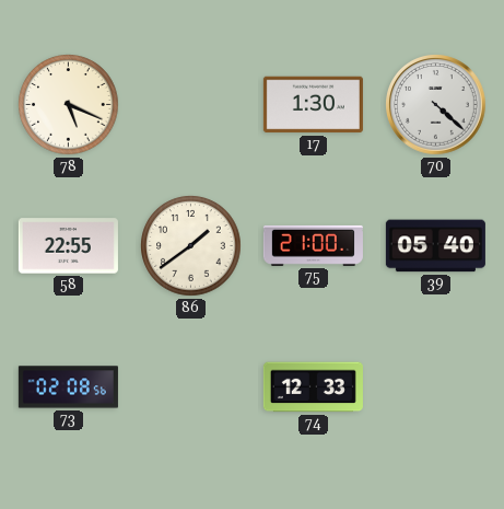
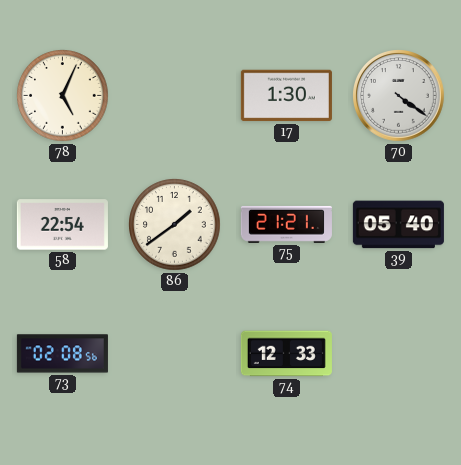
78: 5:19 -> 5:04 (63, 96)
70: 4:22 -> 4:21 (399, 96)
58: 22:55 -> 22:54 (62, 225)
75: 21:00 -> 21:21 (286, 224)
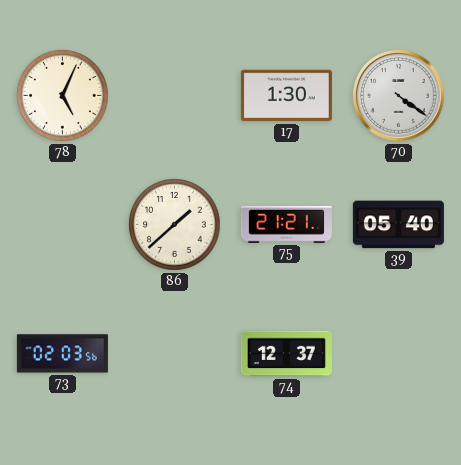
58: 22:54 -> none (62, 225)
86: 1:39 -> 1:38 (175, 225)
73: 02:08 -> 02:03 (62, 354)
74: 12:33 -> 12:37 (286, 354)
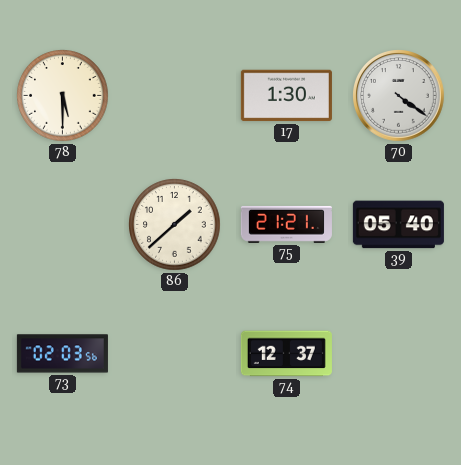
78: 5:04 -> 5:30 (63, 96)
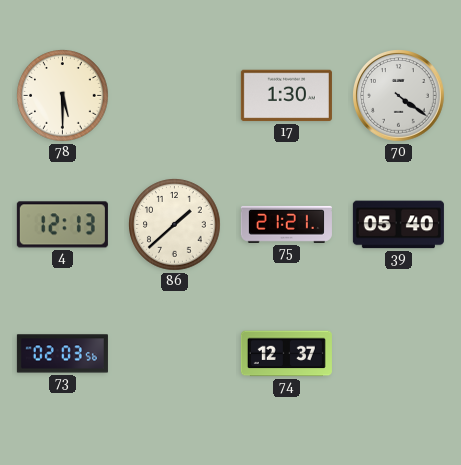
4: none -> 12:13 (62, 225)
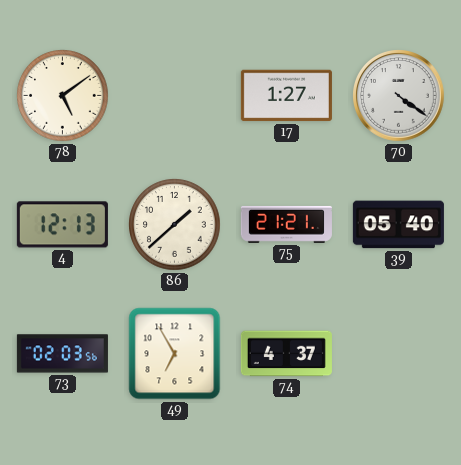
78: 5:30 -> 5:09 (63, 96)
17: 1:30 -> 1:27 (286, 96)
49: none -> 6:55 (175, 354)
74: 12:37 -> 4:37 (286, 354)
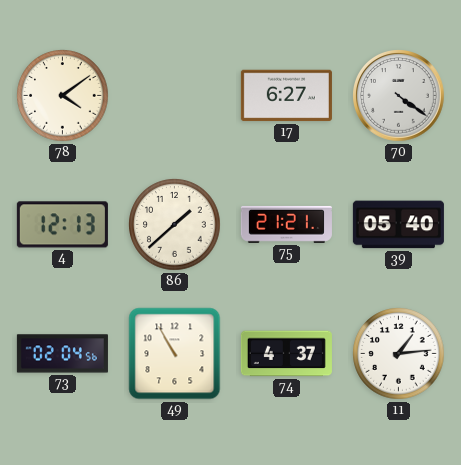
78: 5:09 -> 4:09 (63, 96)
17: 1:27 -> 6:27 (286, 96)
73: 02:03 -> 02:04 (62, 354)
49: 6:55 -> 10:55 (175, 354)
11: none -> 1:14 (399, 354)
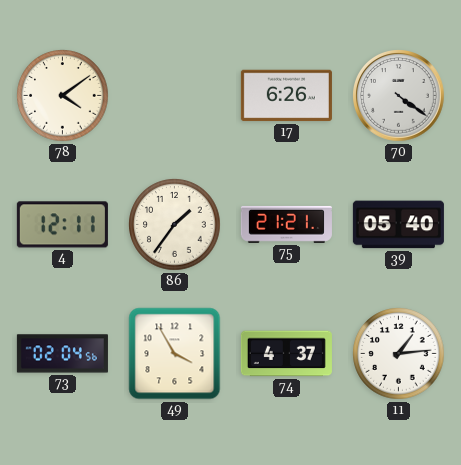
17: 6:27 -> 6:26 (286, 96)
4: 12:13 -> 12:11 (62, 225)
86: 1:38 -> 1:36 (175, 225)
49: 10:55 -> 3:55 (175, 354)
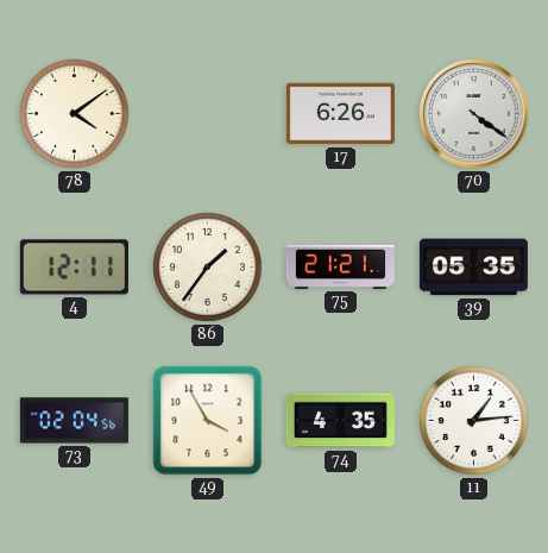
39: 05:40 -> 05:35 (473, 268)
74: 4:37 -> 4:35 (340, 421)
